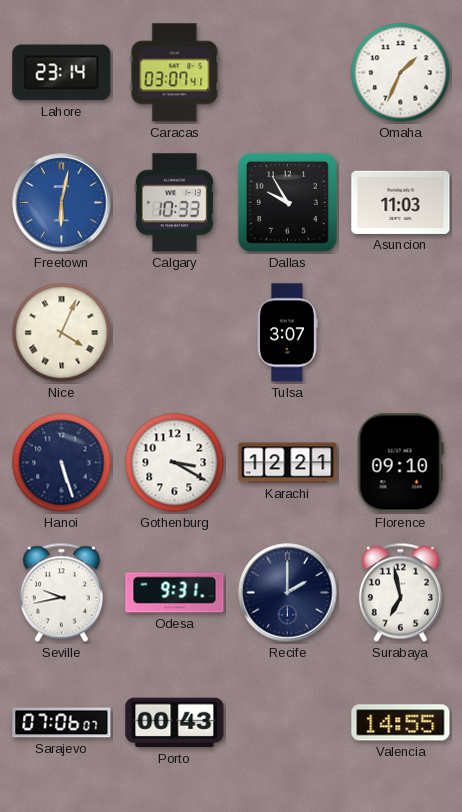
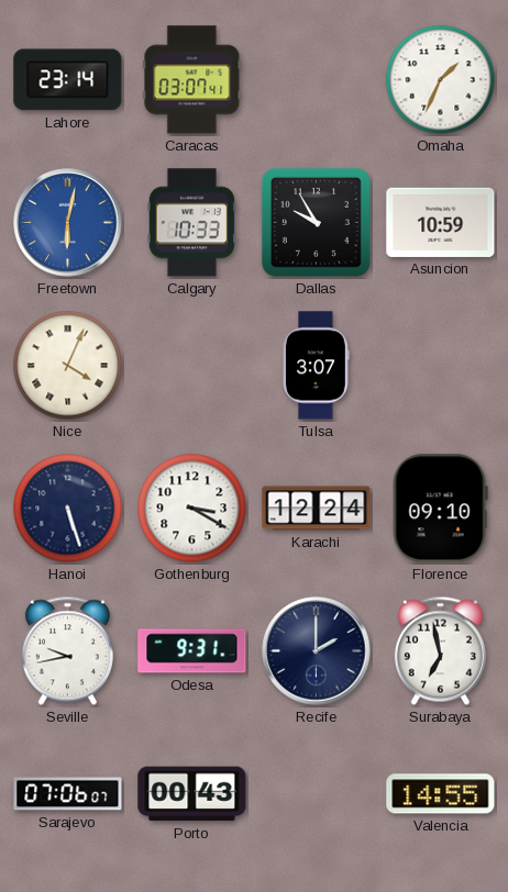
Asuncion: 11:03 -> 10:59 (441, 222)
Karachi: 12:21 -> 12:24 (317, 509)
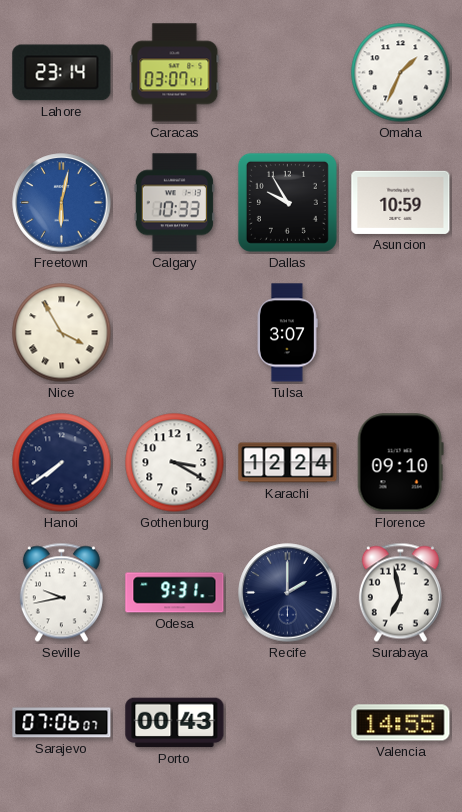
Nice: 4:04 -> 3:55 (62, 333)
Hanoi: 5:27 -> 7:39 (62, 463)
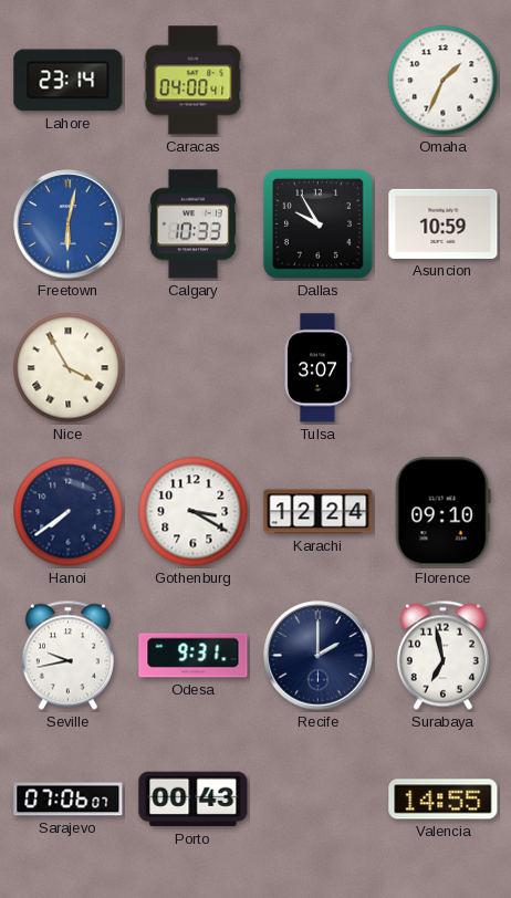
Caracas: 03:07 -> 04:00 (194, 81)
